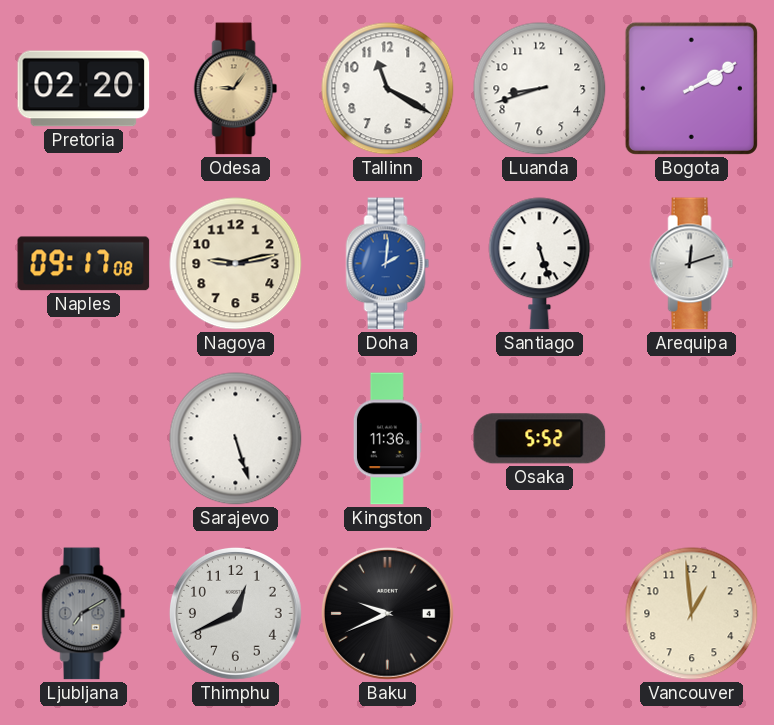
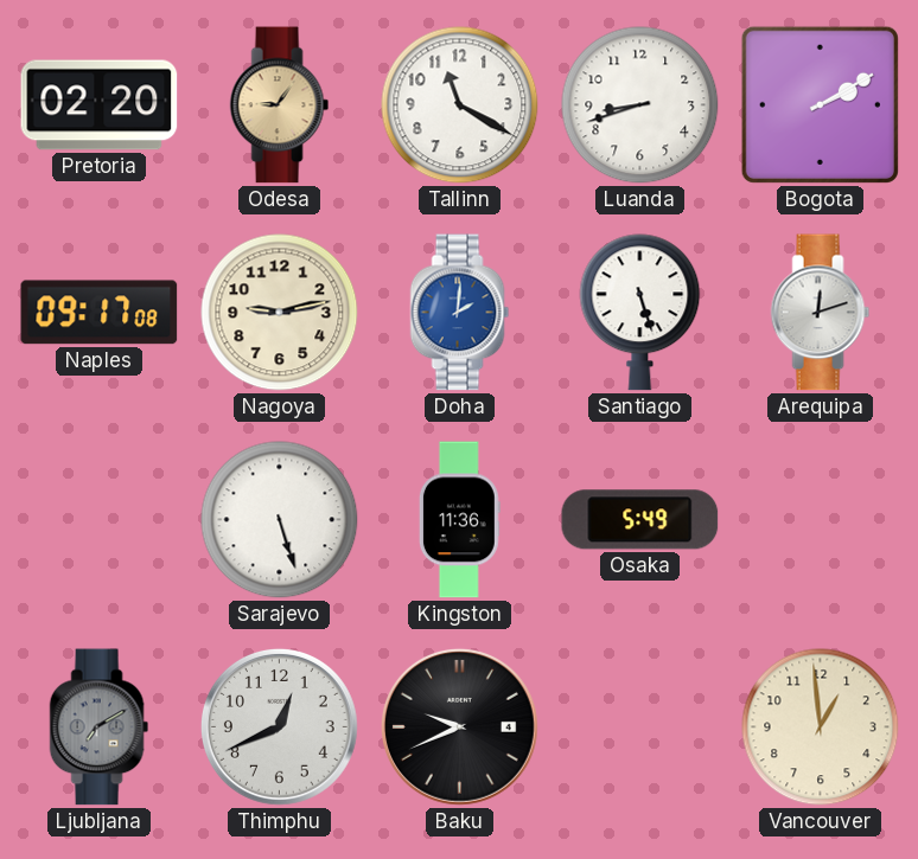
Osaka: 5:52 -> 5:49 (640, 520)
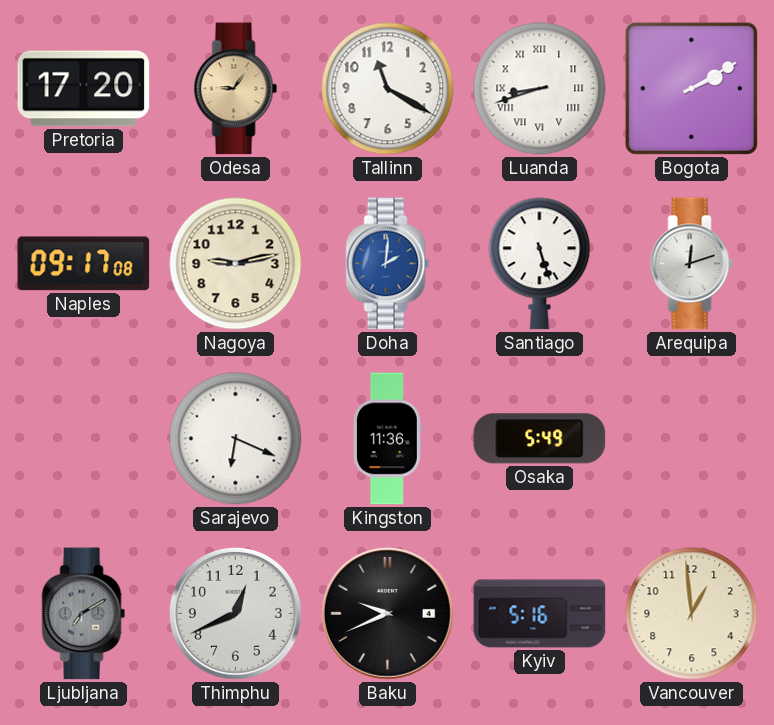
Pretoria: 02:20 -> 17:20 (84, 89)
Luanda numerals: Arabic -> Roman (540, 89)
Sarajevo: 5:27 -> 6:19 (236, 439)
Kyiv: none -> 5:16 (540, 614)
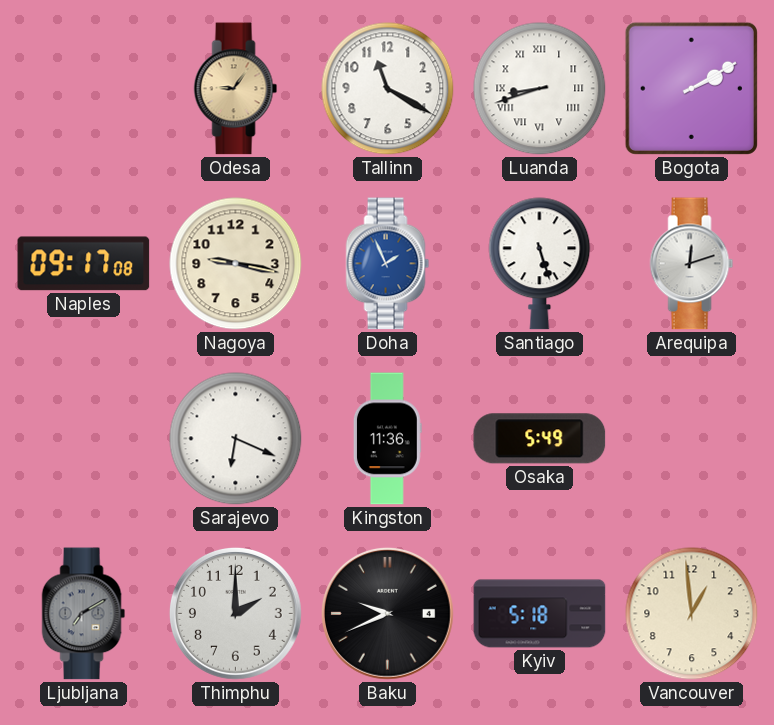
Pretoria: 17:20 -> none (84, 89)
Nagoya: 9:13 -> 9:17 (236, 264)
Doha: 2:01 -> 1:56 (388, 264)
Thimphu: 12:41 -> 2:00 (235, 613)
Kyiv: 5:16 -> 5:18 (540, 614)
